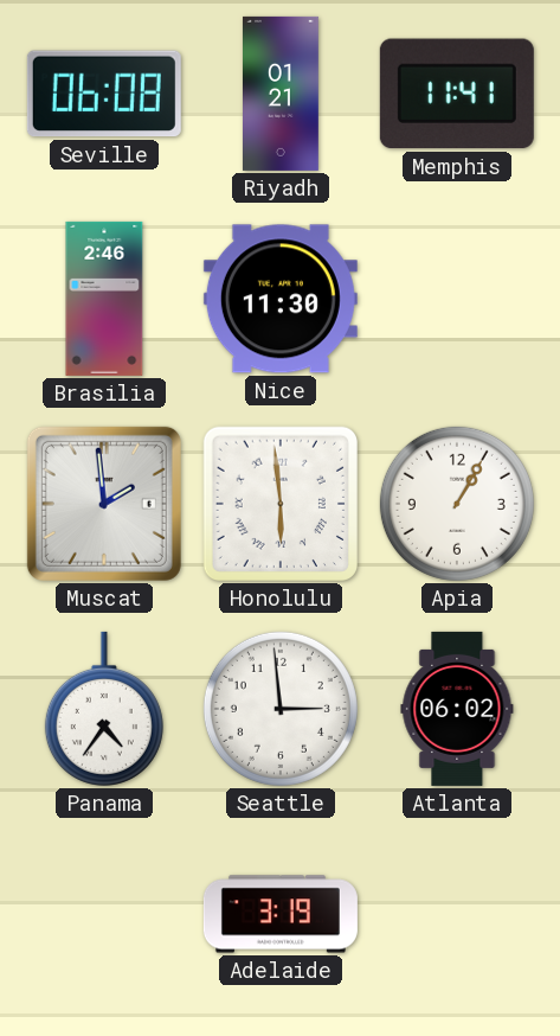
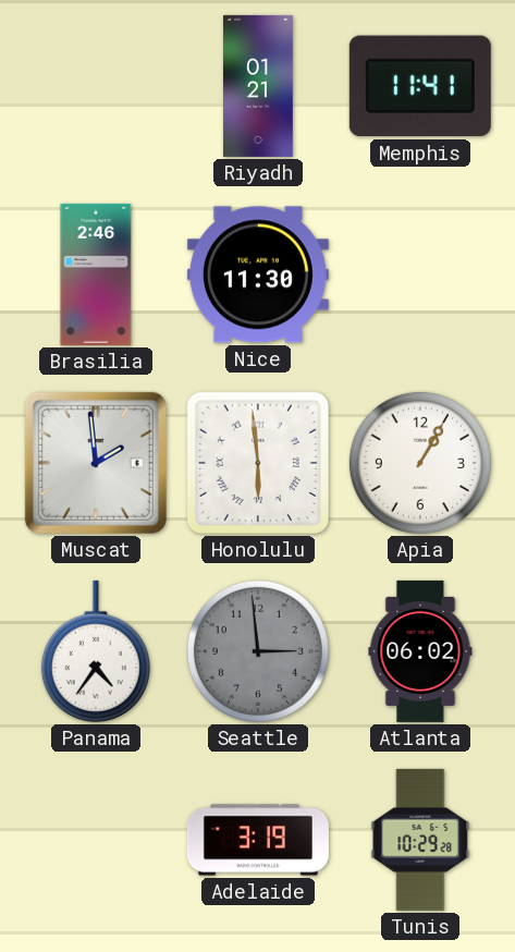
Seville: 06:08 -> none (104, 94)
Seattle dial: white -> grey (258, 651)
Tunis: none -> 10:29 (420, 840)
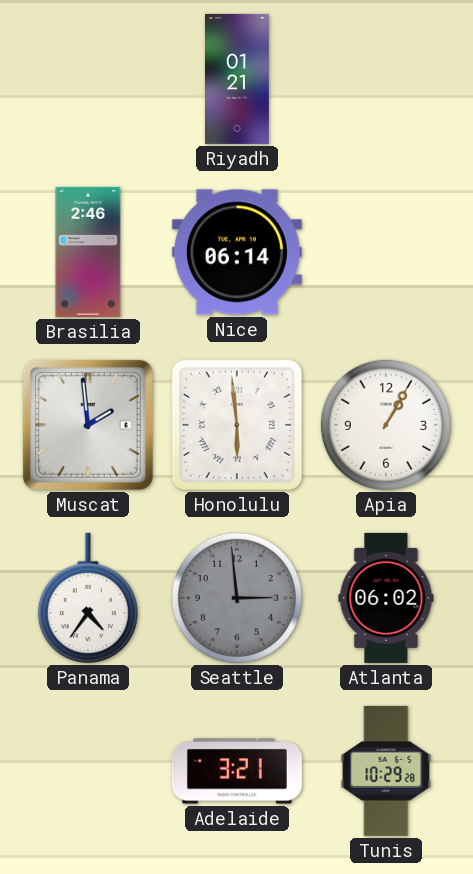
Memphis: 11:41 -> none (420, 86)
Nice: 11:30 -> 06:14 (237, 252)
Adelaide: 3:19 -> 3:21 (237, 771)
